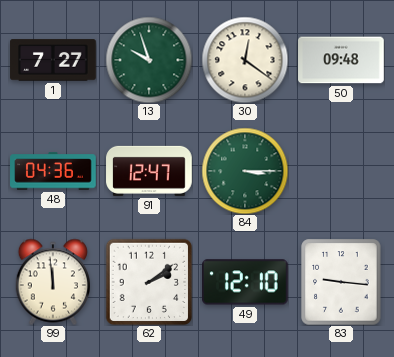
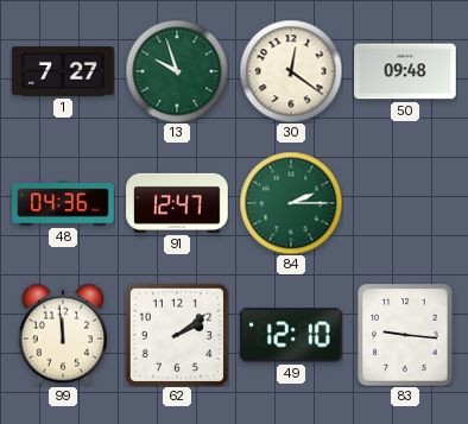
84: 3:15 -> 2:15 (291, 203)
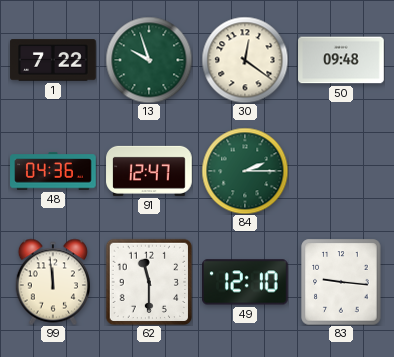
1: 7:27 -> 7:22 (53, 60)
62: 2:09 -> 11:30 (149, 282)
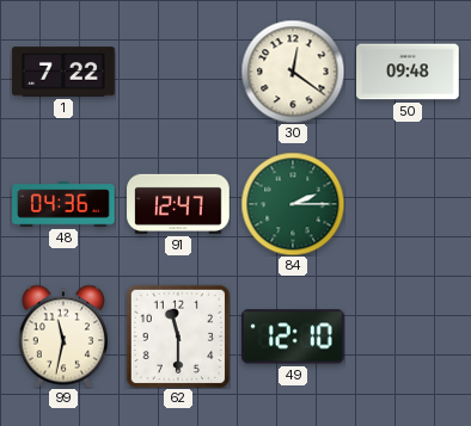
13: 9:57 -> none (149, 60)
99: 11:59 -> 11:32 (62, 337)
83: 9:16 -> none (341, 282)
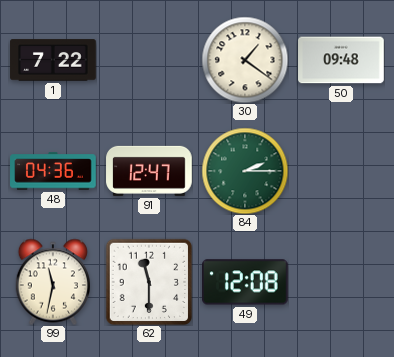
30: 12:21 -> 1:21 (245, 60)
49: 12:10 -> 12:08 (246, 282)
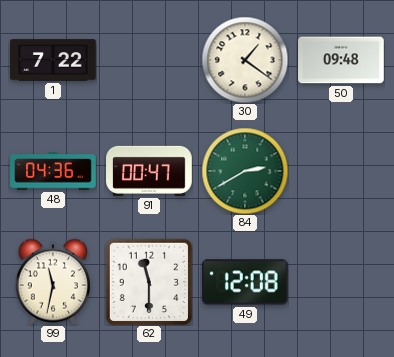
91: 12:47 -> 00:47 (149, 171)
84: 2:15 -> 2:40 (245, 171)
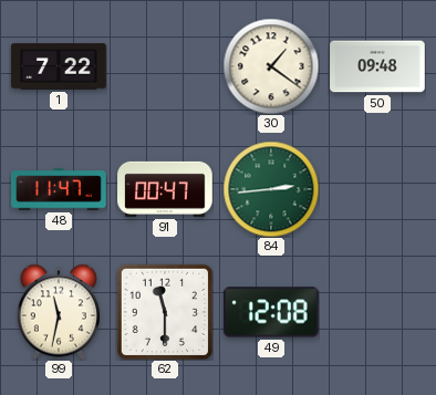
48: 04:36 -> 11:47 (59, 189)
84: 2:40 -> 2:44 (271, 189)
